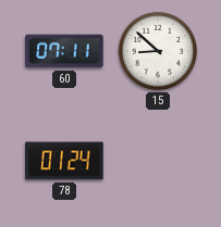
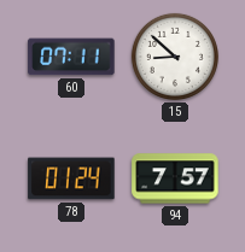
94: none -> 7:57 (175, 178)
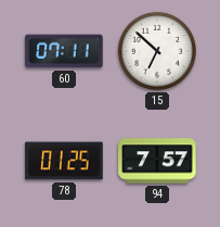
15: 8:52 -> 6:52 (157, 51)
78: 01:24 -> 01:25 (64, 161)
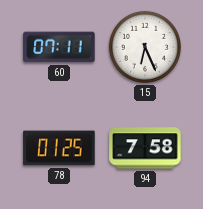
15: 6:52 -> 6:26 (145, 47)
94: 7:57 -> 7:58 (145, 148)
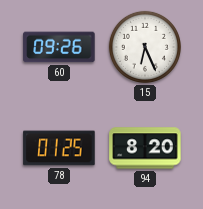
60: 07:11 -> 09:26 (59, 47)
94: 7:58 -> 8:20 (145, 148)
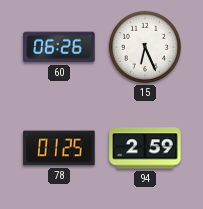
60: 09:26 -> 06:26 (59, 47)
94: 8:20 -> 2:59 (145, 148)
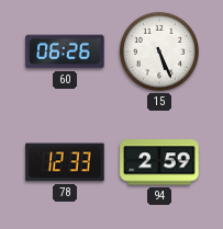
15: 6:26 -> 5:26 (159, 51)
78: 01:25 -> 12:33 (65, 162)
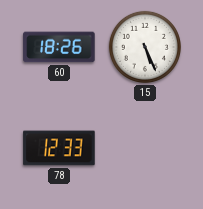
60: 06:26 -> 18:26 (59, 47)
94: 2:59 -> none (159, 162)
